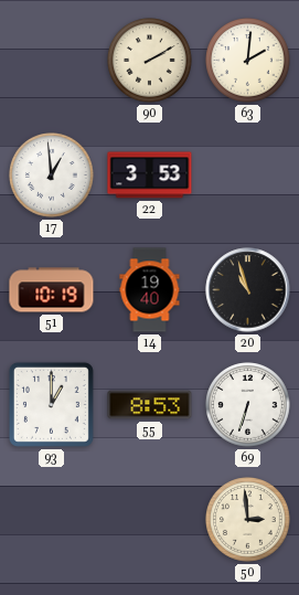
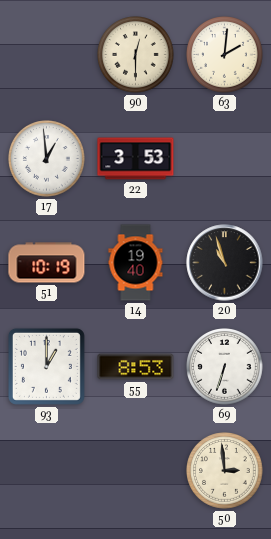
90: 2:10 -> 12:30 (136, 55)
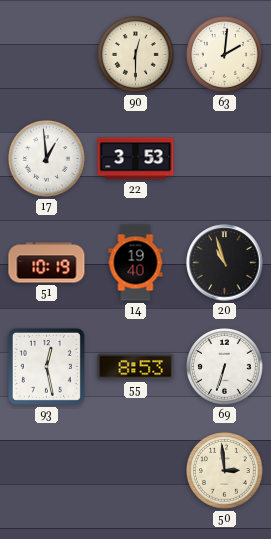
93: 1:00 -> 12:28 (46, 366)
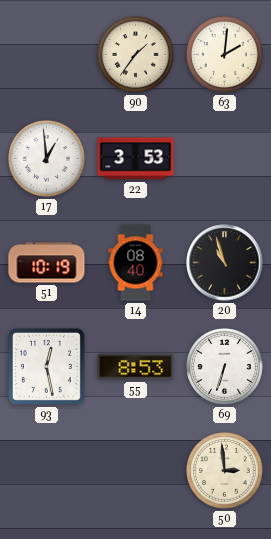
90: 12:30 -> 1:36 (136, 55)
14: 19:40 -> 08:40 (136, 263)
